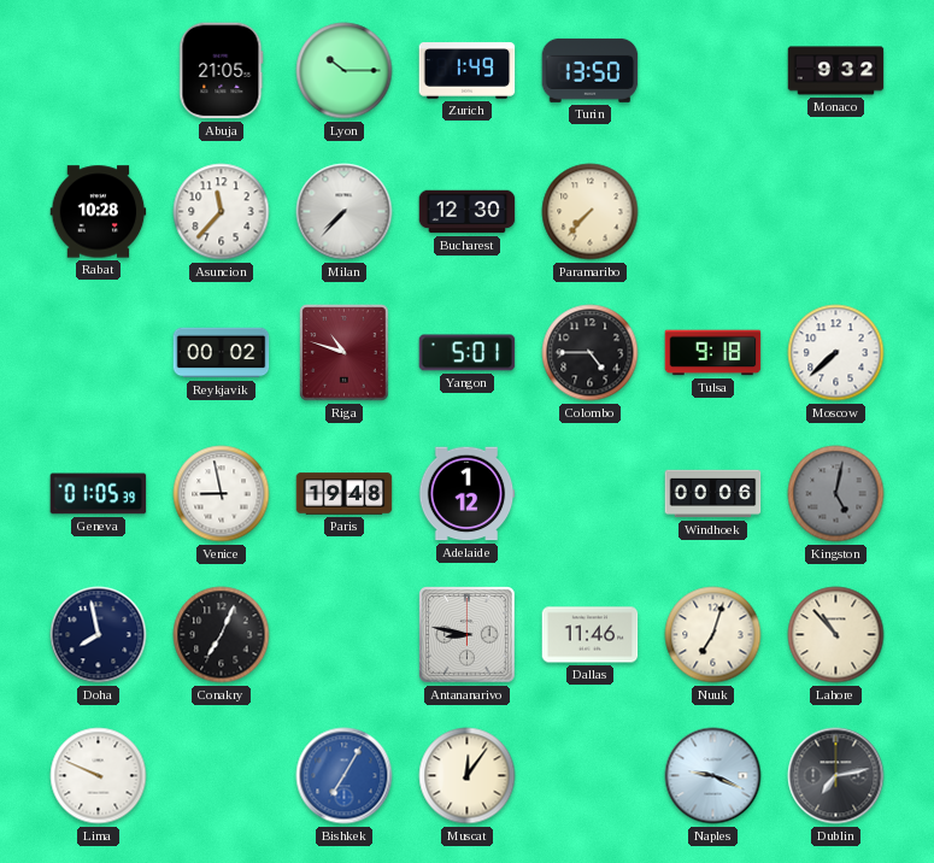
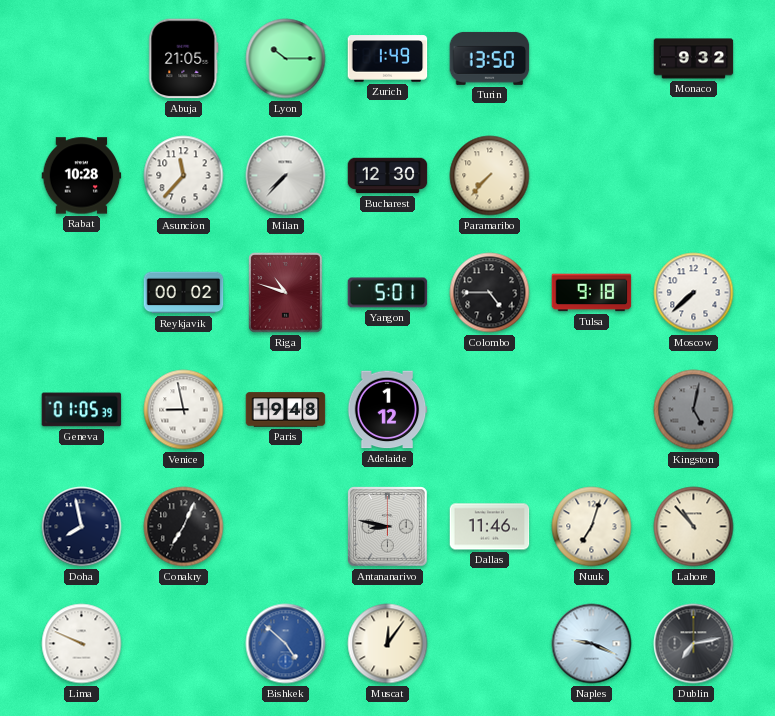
Windhoek: 00:06 -> none (713, 494)
Bishkek: 7:05 -> 4:52 (286, 644)
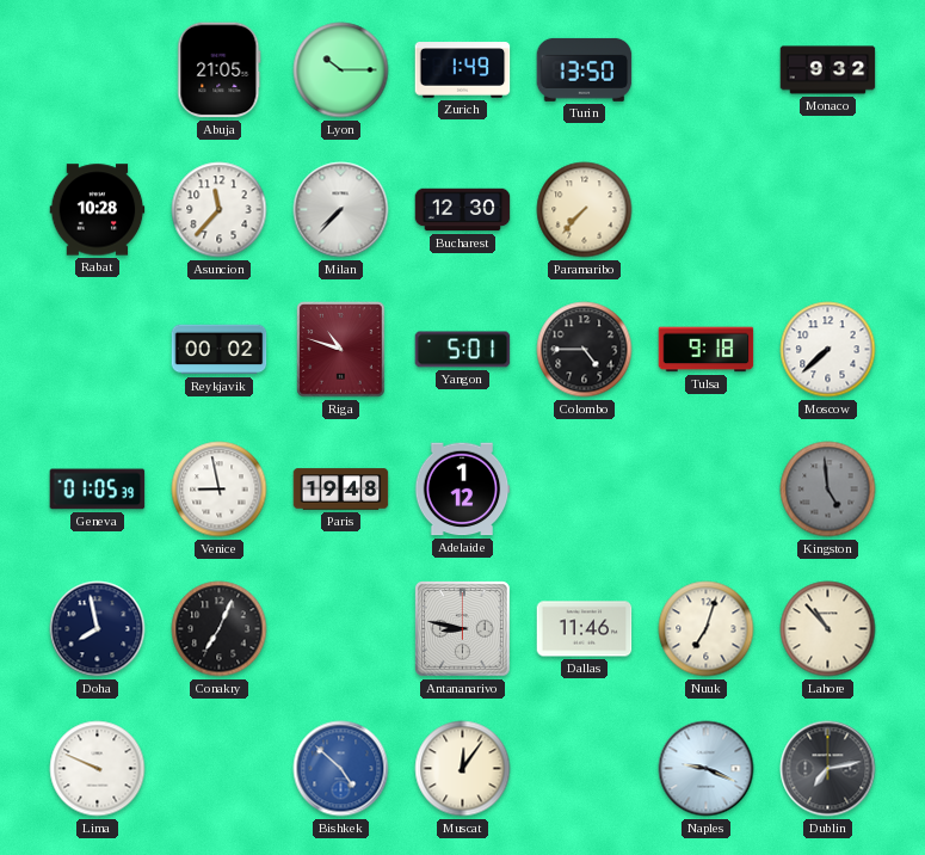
Kingston: 5:02 -> 4:59 (828, 490)
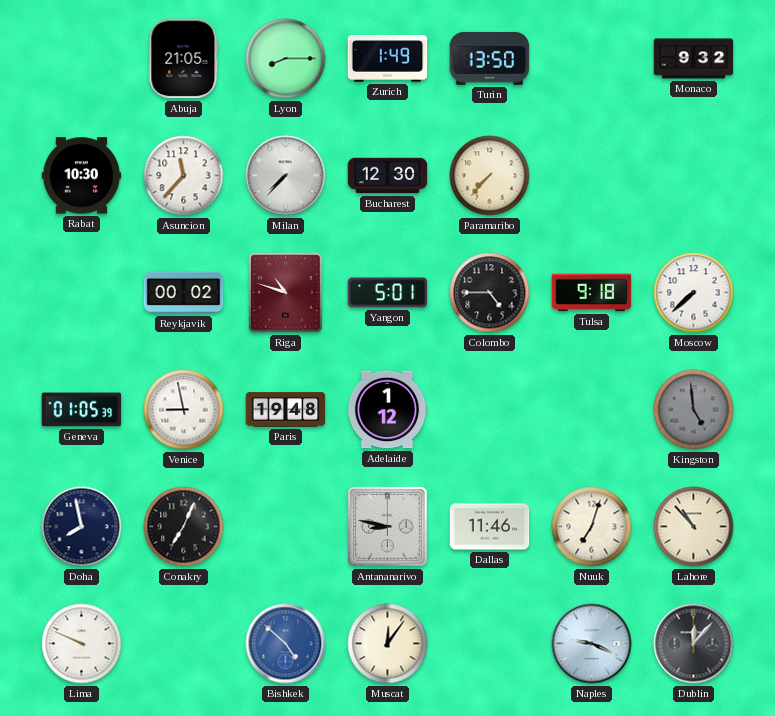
Lyon: 10:15 -> 8:15 (286, 59)
Rabat: 10:28 -> 10:30 (82, 176)
Dublin: 7:13 -> 12:07 (694, 644)
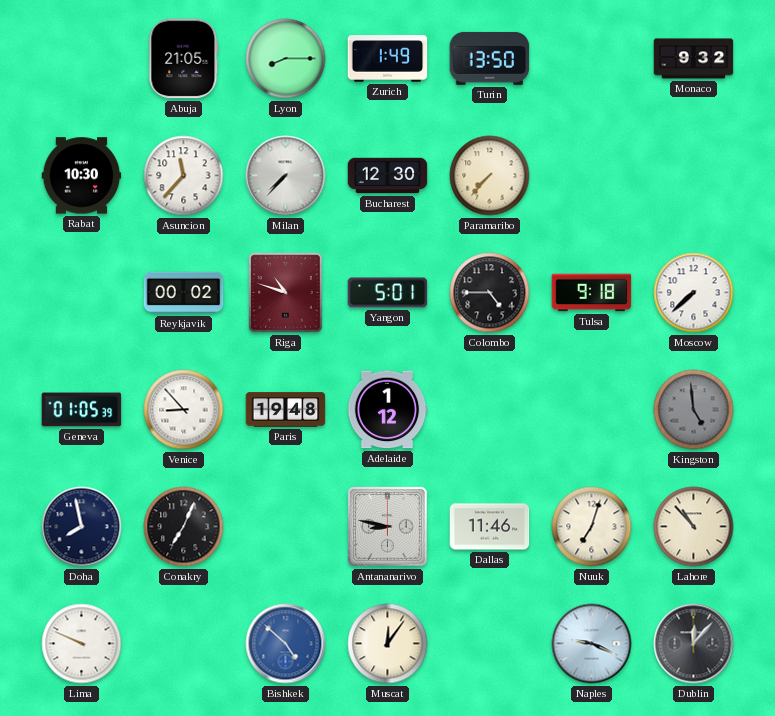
Venice: 8:58 -> 8:53 (184, 410)
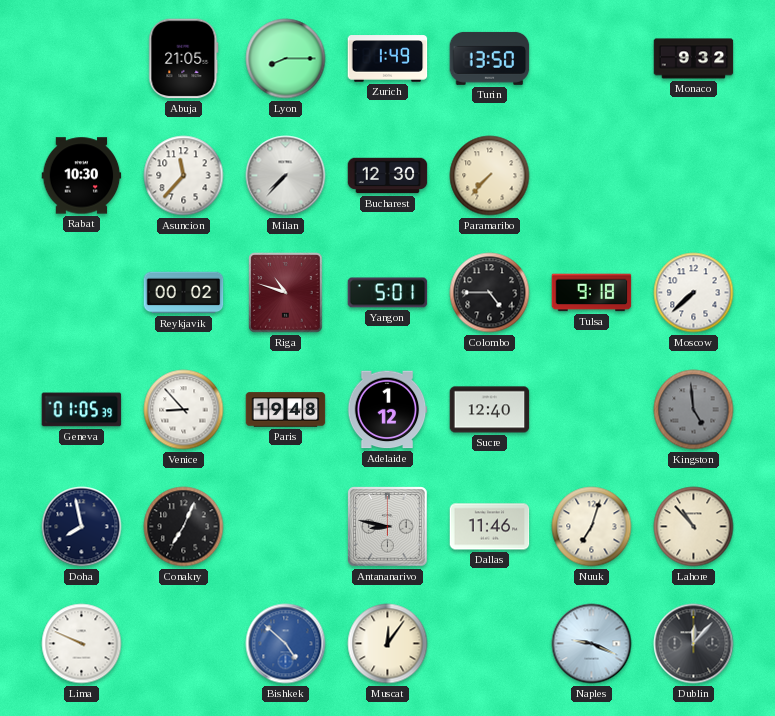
Sucre: none -> 12:40 (490, 410)
